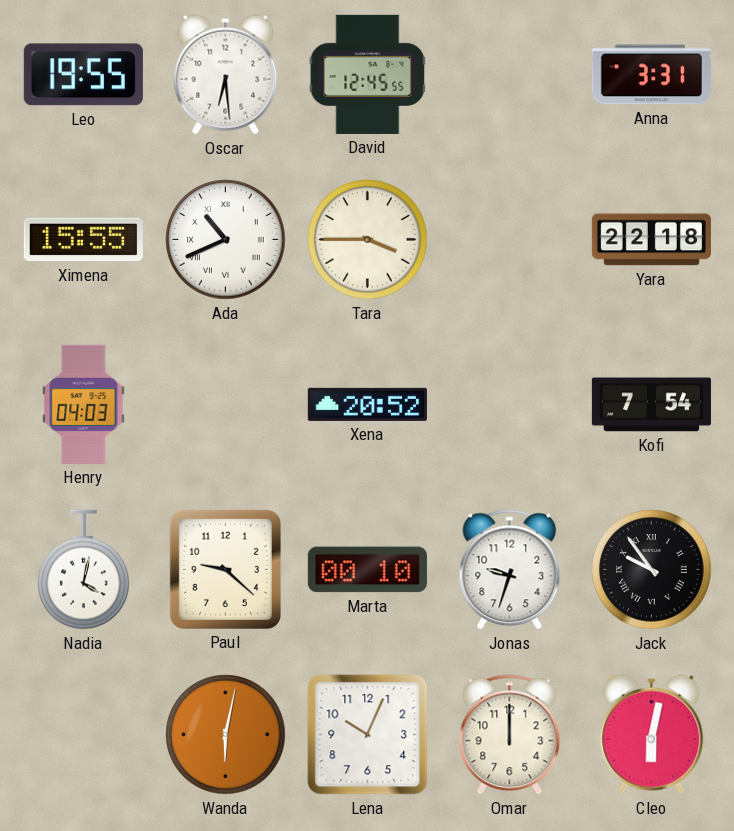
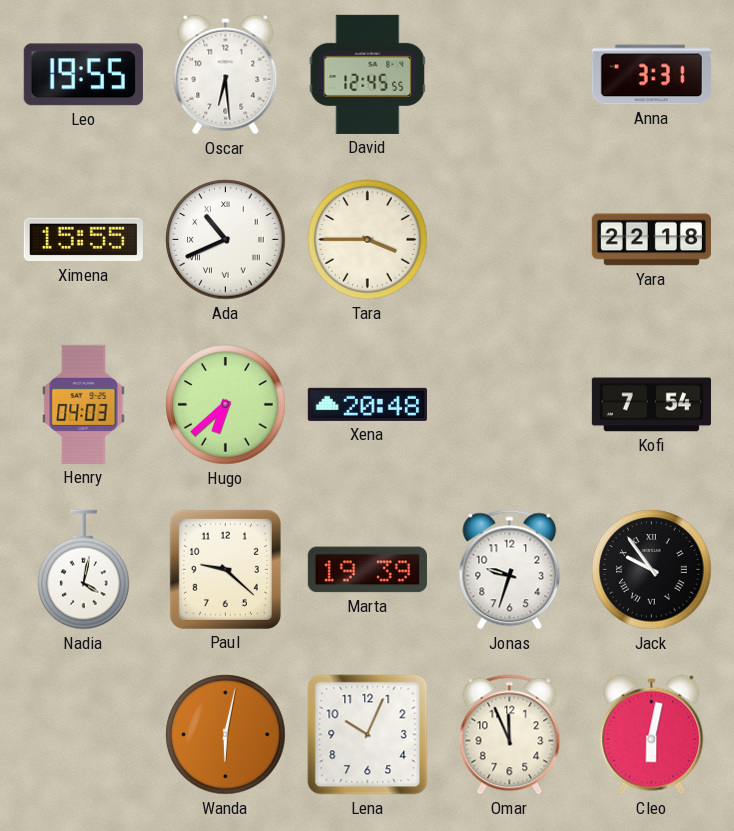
Hugo: none -> 6:38 (226, 405)
Xena: 20:52 -> 20:48 (367, 404)
Marta: 00:10 -> 19:39 (367, 570)
Omar: 12:00 -> 11:56 (510, 735)
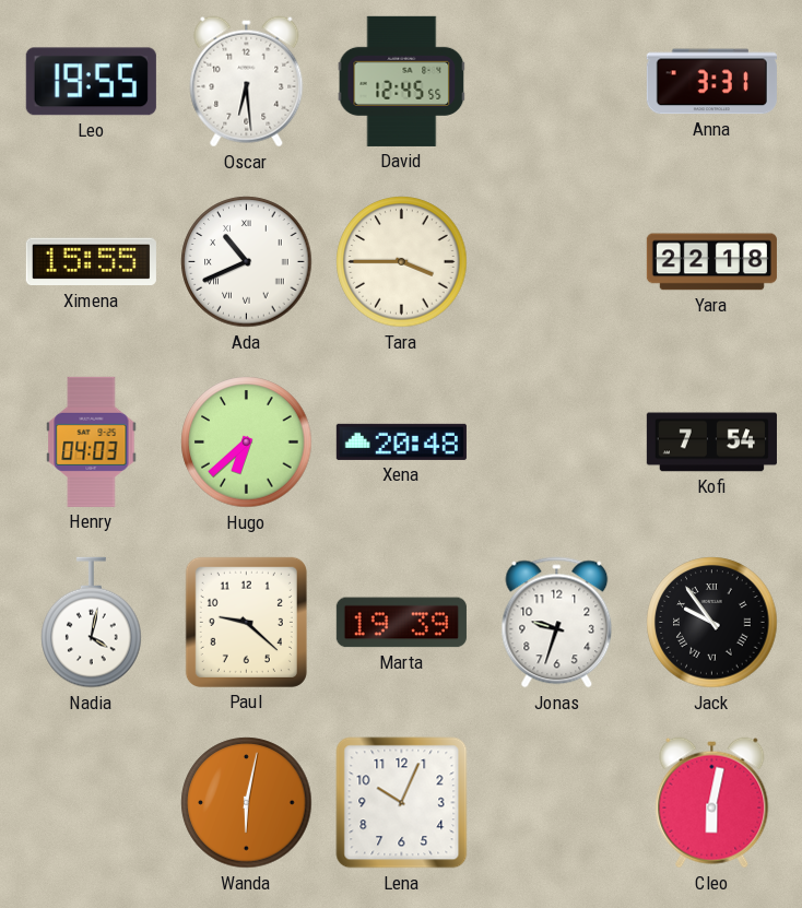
Omar: 11:56 -> none (510, 735)
